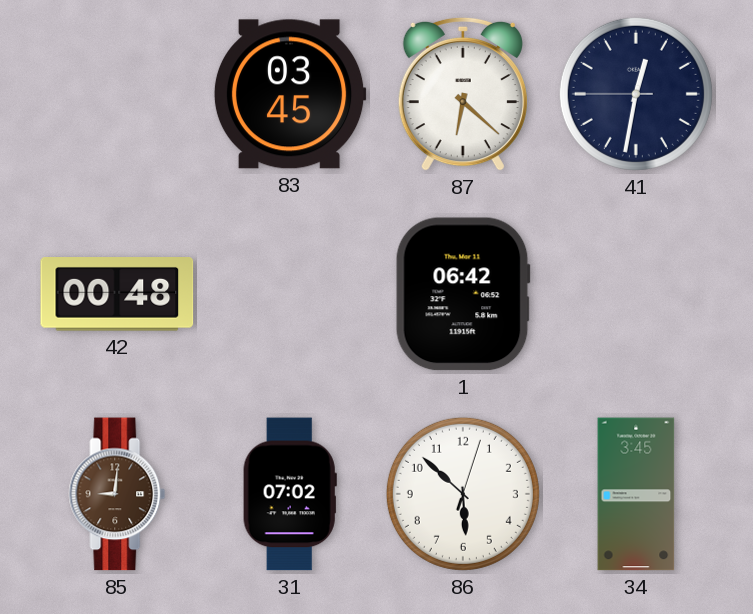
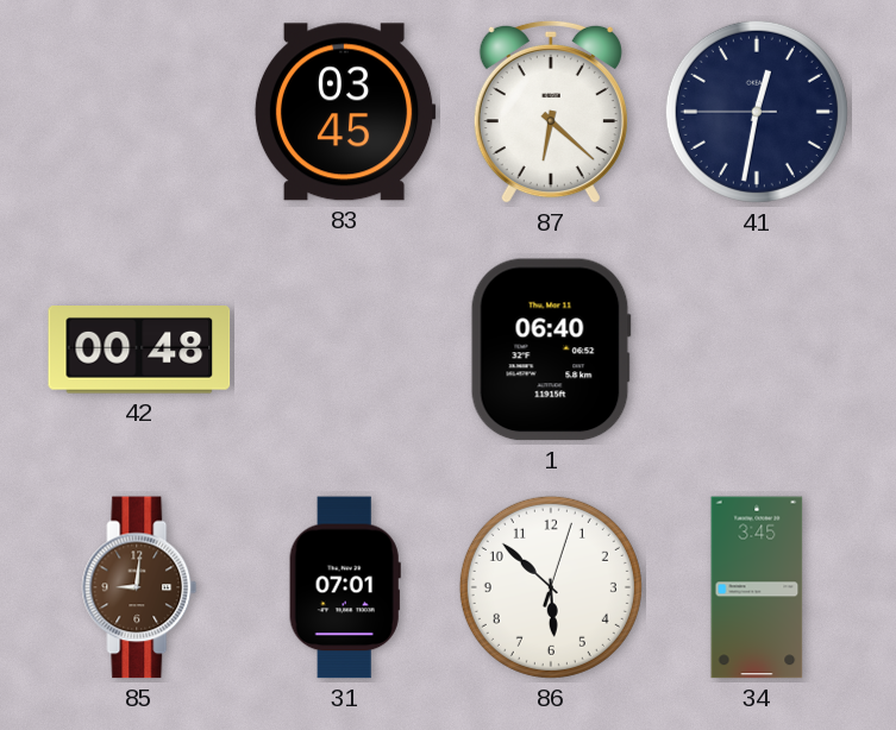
1: 06:42 -> 06:40 (551, 350)
31: 07:02 -> 07:01 (345, 587)
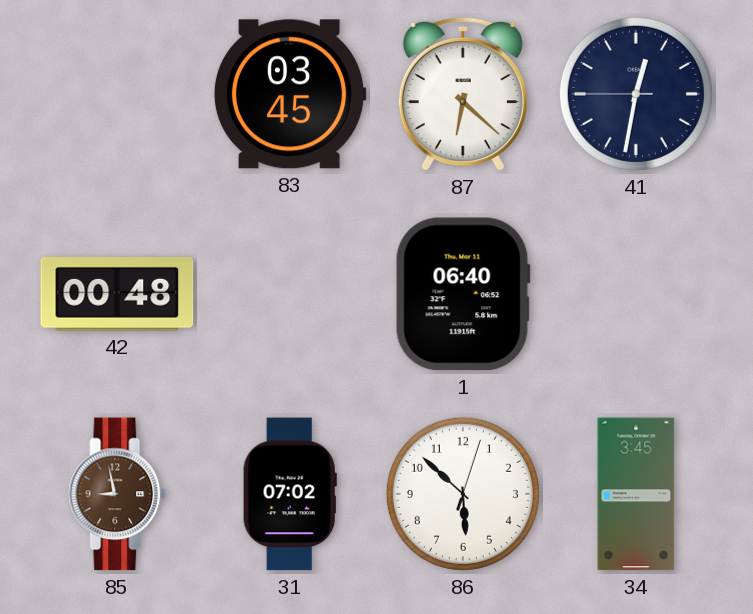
85: 9:01 -> 8:58 (117, 494)
31: 07:01 -> 07:02 (290, 494)
